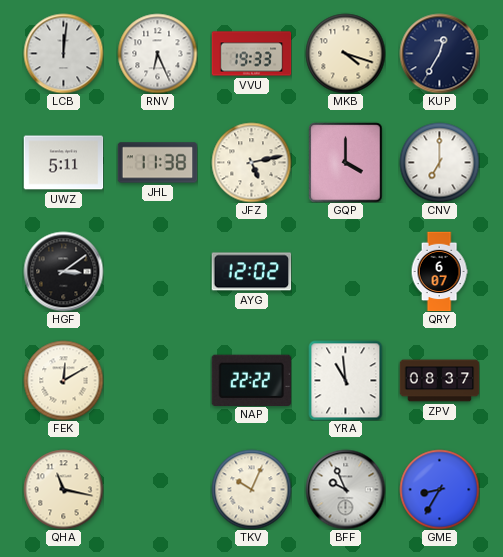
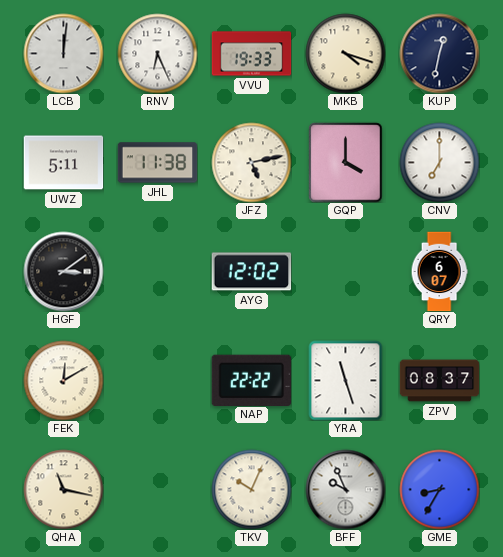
KUP: 12:35 -> 12:32 (439, 53)
YRA: 10:59 -> 11:27 (346, 380)
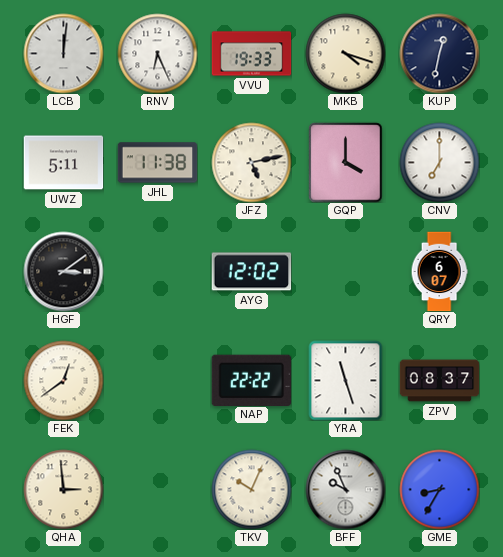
FEK: 12:10 -> 12:39 (63, 380)
QHA: 11:17 -> 2:59 (63, 489)
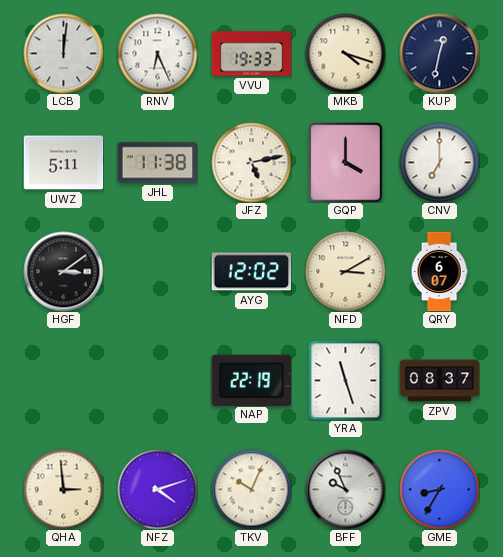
NFD: none -> 3:10 (345, 271)
FEK: 12:39 -> none (63, 380)
NAP: 22:22 -> 22:19 (251, 380)
NFZ: none -> 4:12 (157, 489)
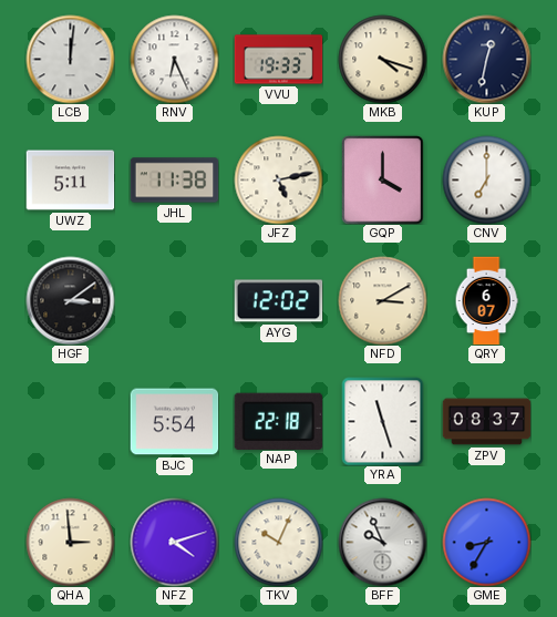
BJC: none -> 5:54 (174, 422)
NAP: 22:19 -> 22:18 (278, 421)
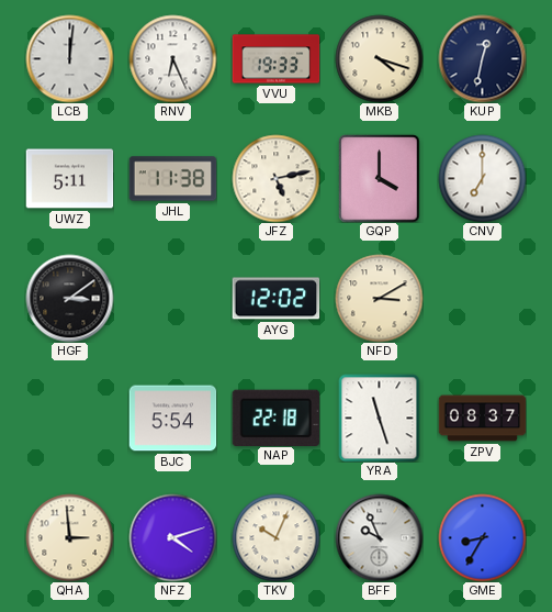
QRY: 6:07 -> none (486, 300)
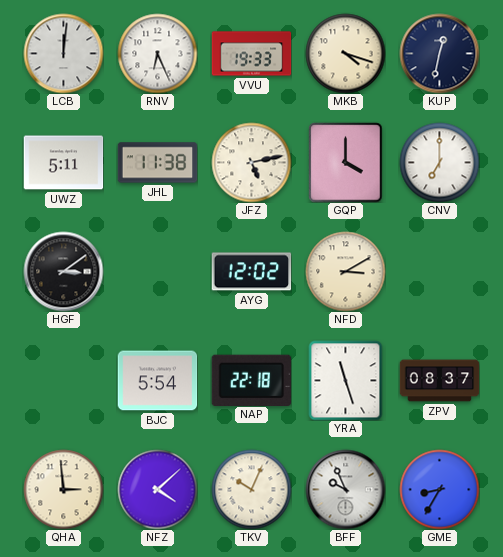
NFZ: 4:12 -> 4:08 (157, 489)
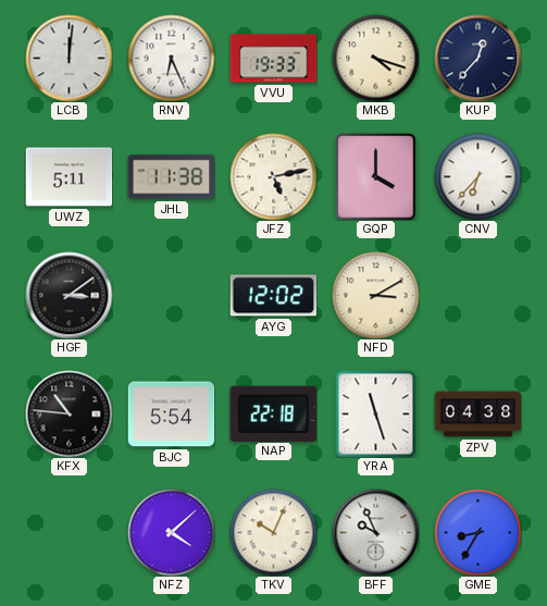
KUP: 12:32 -> 12:37 (477, 58)
CNV: 7:00 -> 6:37 (477, 176)
KFX: none -> 10:46 (69, 413)
ZPV: 08:37 -> 04:38 (477, 415)
QHA: 2:59 -> none (63, 489)
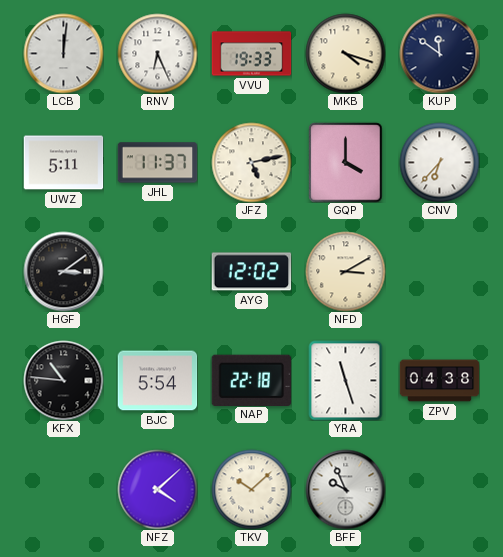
KUP: 12:37 -> 11:51 (439, 53)
JHL: 11:38 -> 11:37 (157, 163)
TKV: 10:04 -> 10:08 (251, 489)
GME: 8:35 -> none (477, 532)
